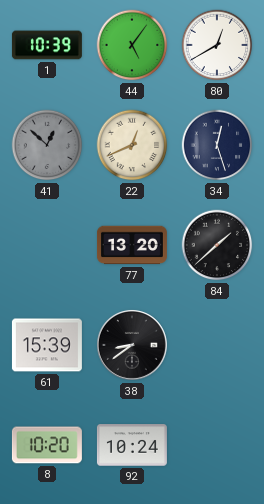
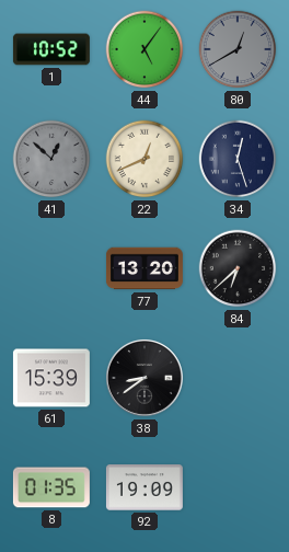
1: 10:39 -> 10:52 (51, 49)
80 dial: white -> grey (238, 49)
84: 1:38 -> 6:38 (238, 268)
8: 10:20 -> 01:35 (51, 487)
92: 10:24 -> 19:09 (144, 487)
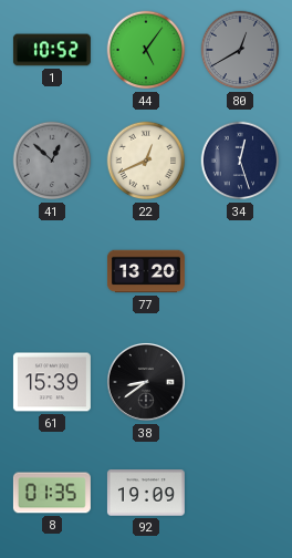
84: 6:38 -> none (238, 268)
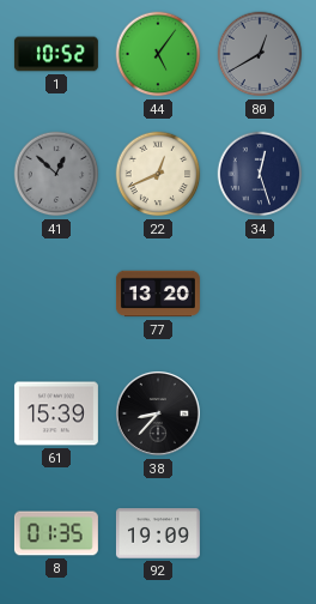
38: 8:39 -> 8:37 (159, 415)
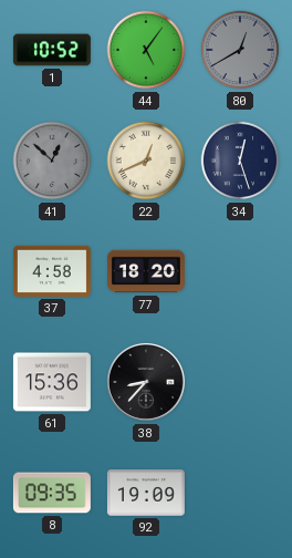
37: none -> 4:58 (52, 271)
77: 13:20 -> 18:20 (146, 271)
61: 15:39 -> 15:36 (52, 382)
8: 01:35 -> 09:35 (52, 493)
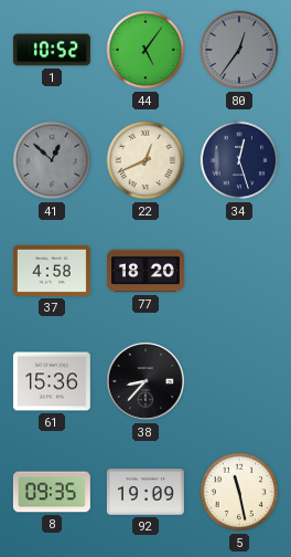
80: 12:40 -> 12:36 (239, 50)
5: none -> 11:28 (239, 492)
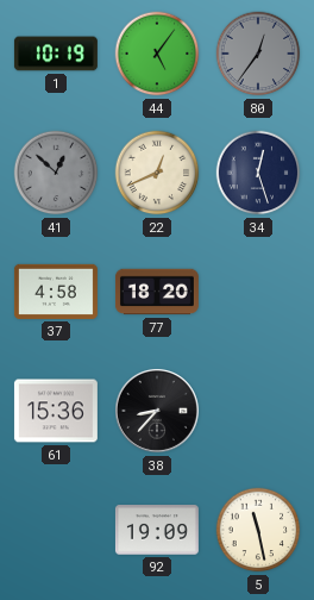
1: 10:52 -> 10:19 (56, 54)
8: 09:35 -> none (52, 492)
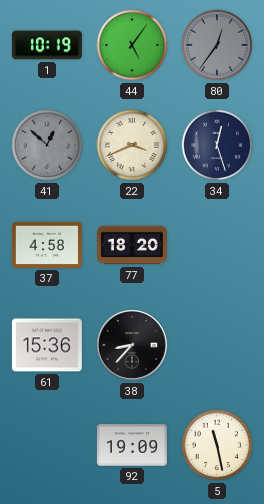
22: 12:41 -> 3:41 (132, 145)
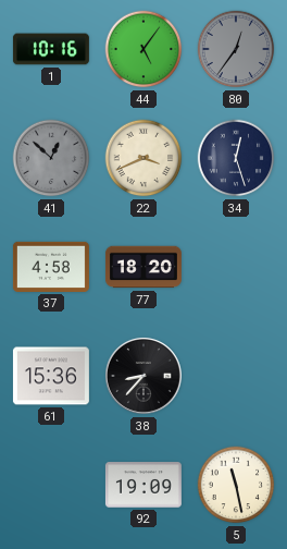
1: 10:19 -> 10:16 (51, 49)
